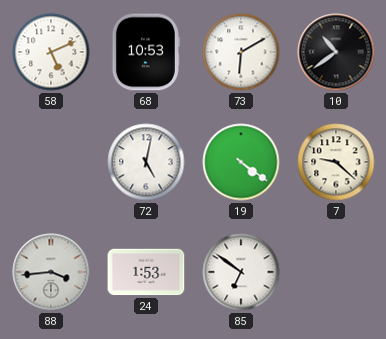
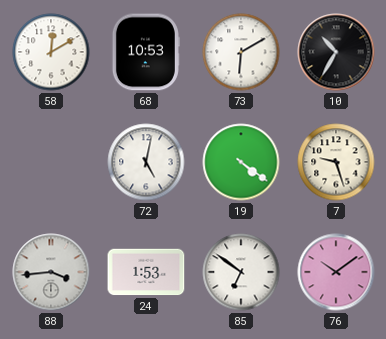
58: 5:11 -> 12:10 (51, 52)
10: 10:39 -> 10:35 (336, 52)
7: 9:22 -> 9:27 (336, 162)
76: none -> 10:09 (336, 272)
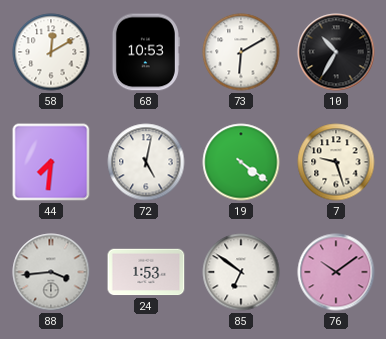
44: none -> 7:31 (51, 162)
